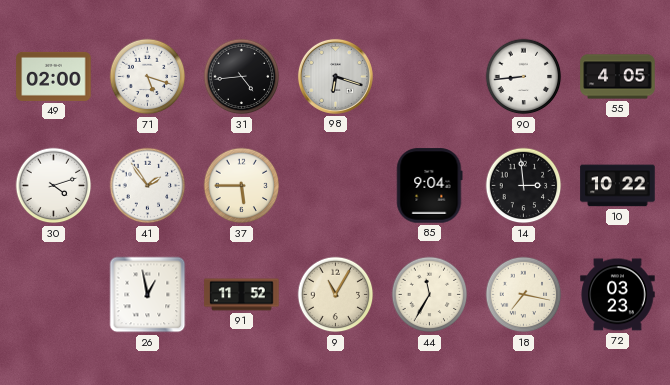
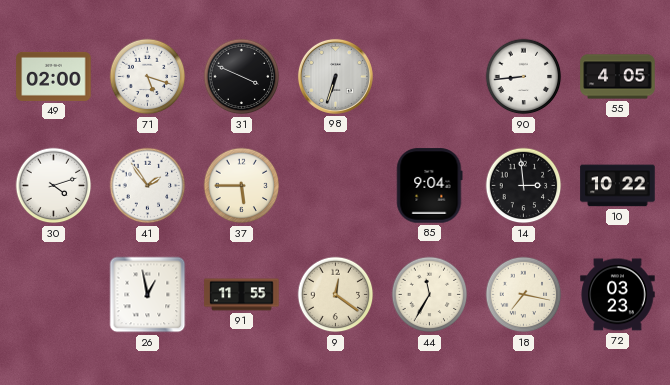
31: 4:44 -> 3:49 (242, 77)
98: 6:18 -> 6:33 (335, 76)
91: 11:52 -> 11:55 (242, 295)
9: 11:05 -> 12:21 (336, 295)
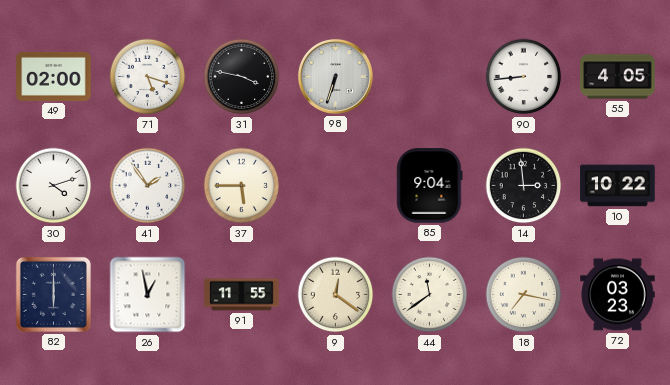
31: 3:49 -> 3:47 (242, 77)
82: none -> 6:00 (53, 294)
44: 11:35 -> 11:39 (430, 295)
